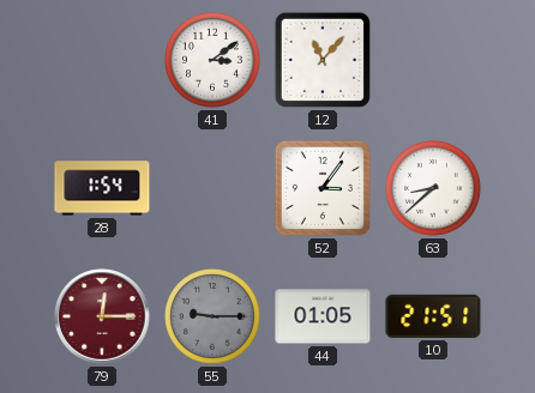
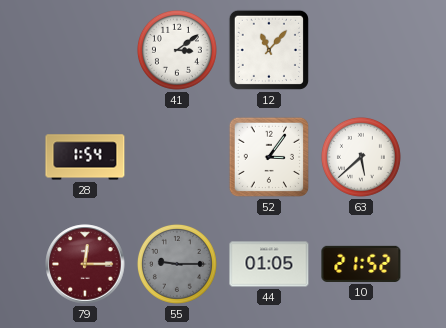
63: 8:38 -> 5:38 (361, 157)
10: 21:51 -> 21:52 (361, 264)
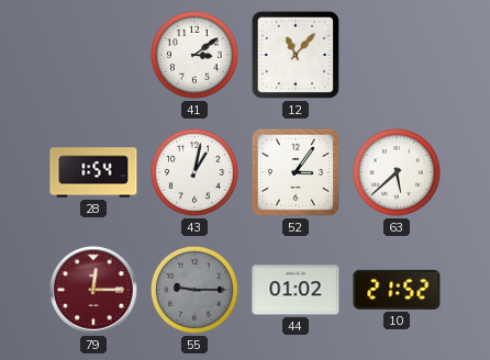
43: none -> 1:02 (194, 172)
44: 01:05 -> 01:02 (296, 290)
